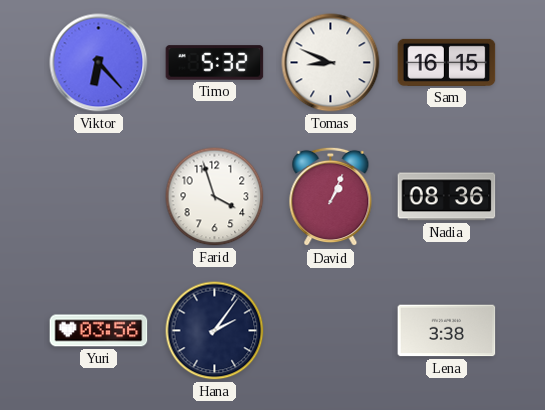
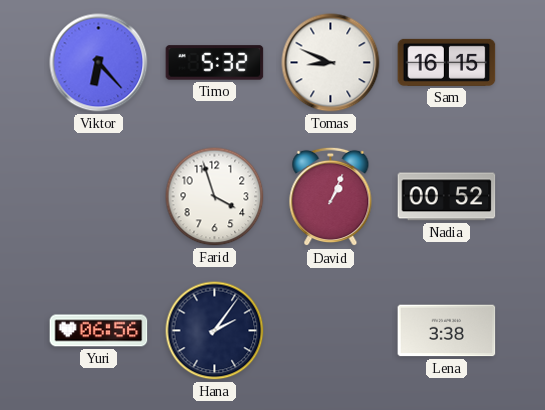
Nadia: 08:36 -> 00:52 (447, 197)
Yuri: 03:56 -> 06:56 (99, 331)
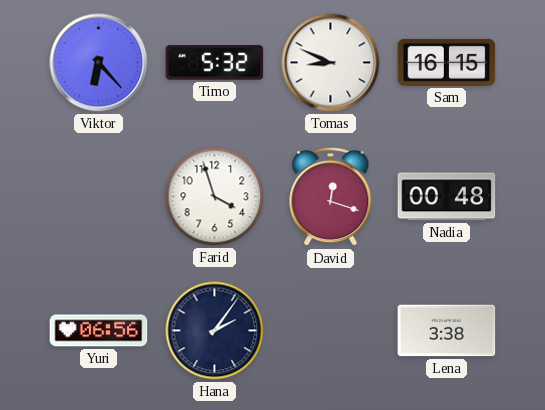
David: 1:04 -> 12:18 (331, 197)
Nadia: 00:52 -> 00:48 (447, 197)
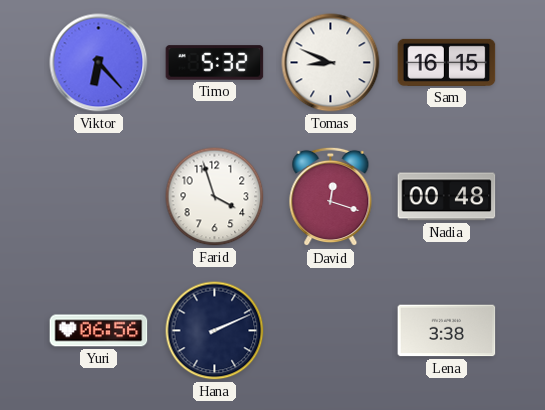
Hana: 2:06 -> 2:11 (215, 331)
